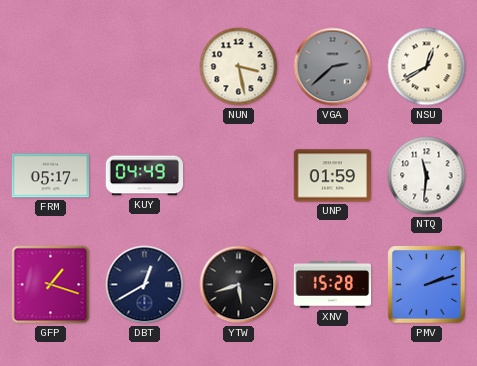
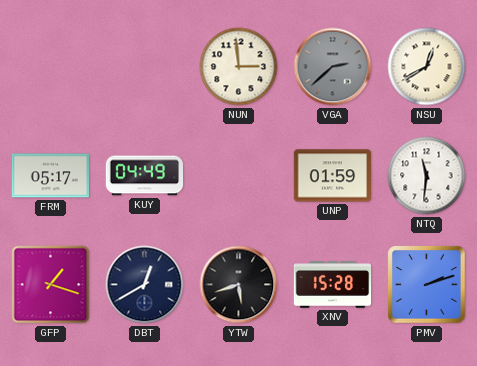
NUN: 3:28 -> 2:59 (239, 67)
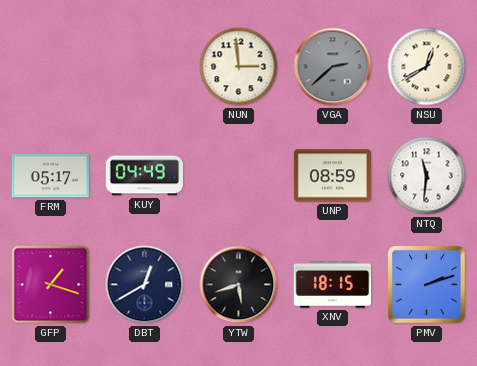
UNP: 01:59 -> 08:59 (333, 176)
XNV: 15:28 -> 18:15 (333, 285)
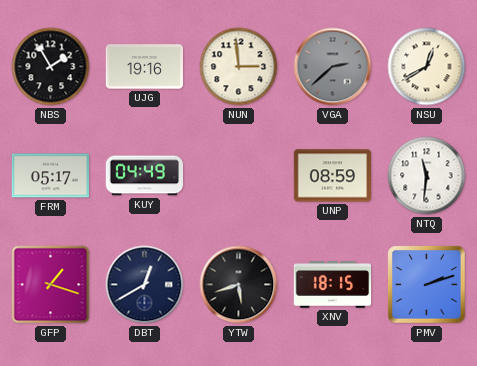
NBS: none -> 1:55 (51, 67)
UJG: none -> 19:16 (145, 67)
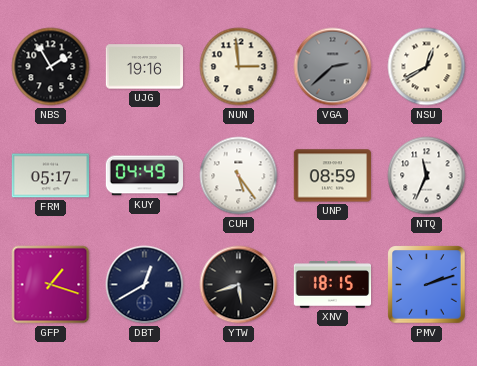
CUH: none -> 5:24 (239, 176)
NTQ: 11:31 -> 11:34 (427, 176)
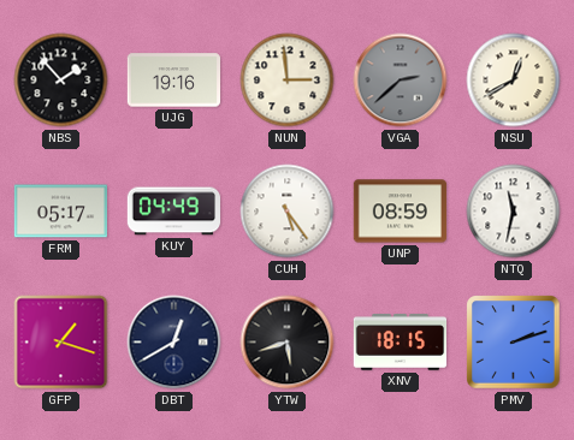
NBS: 1:55 -> 1:53 (61, 81)
NTQ: 11:34 -> 11:32 (514, 212)
